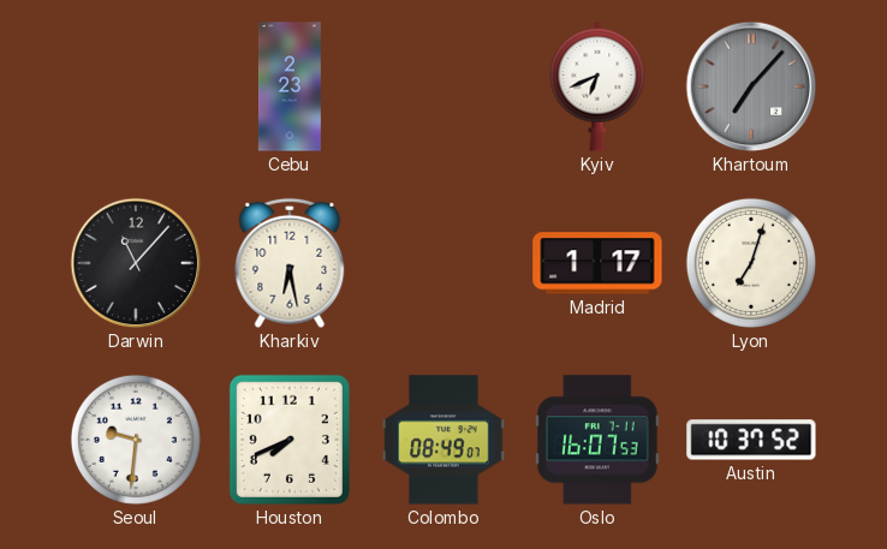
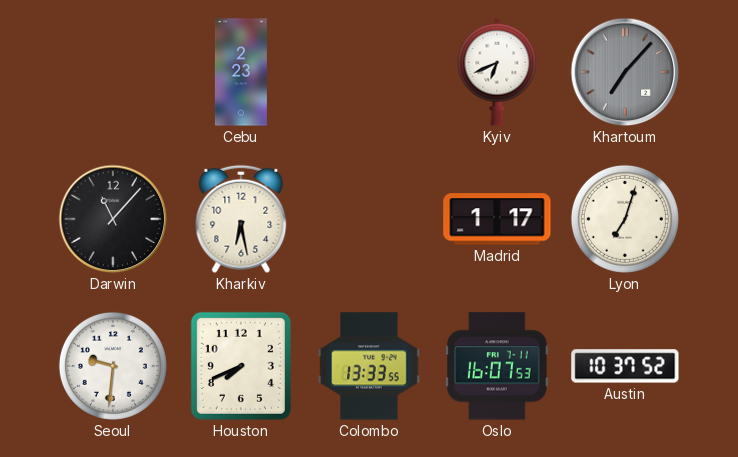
Colombo: 08:49 -> 13:33 (369, 366)
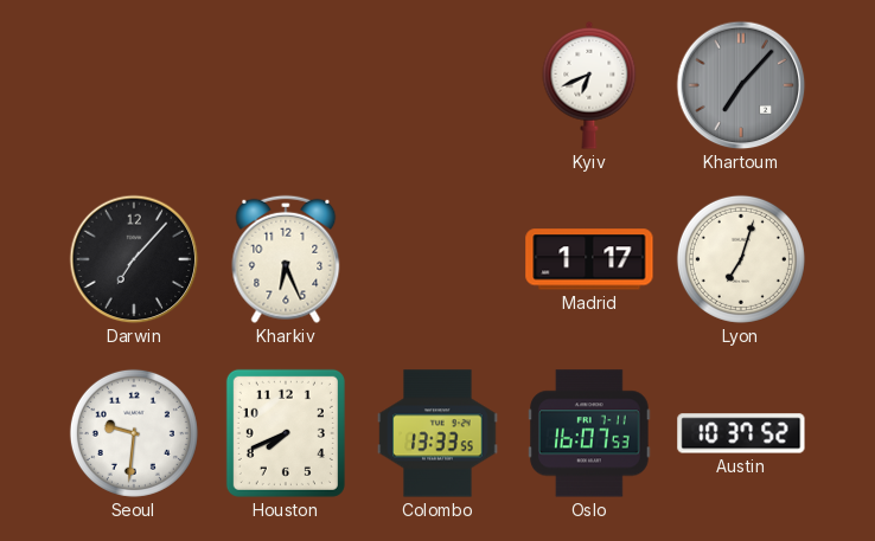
Cebu: 2:23 -> none (241, 72)
Darwin: 11:07 -> 7:07 (134, 259)
Kharkiv: 6:28 -> 6:26 (286, 259)
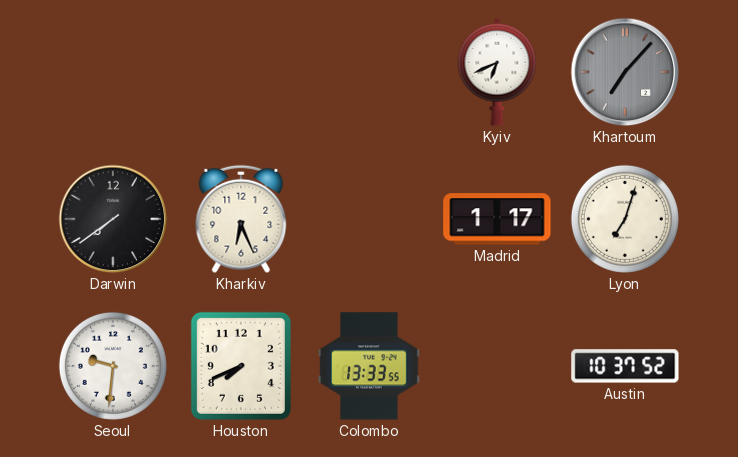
Darwin: 7:07 -> 7:39 (113, 219)
Oslo: 16:07 -> none (590, 433)
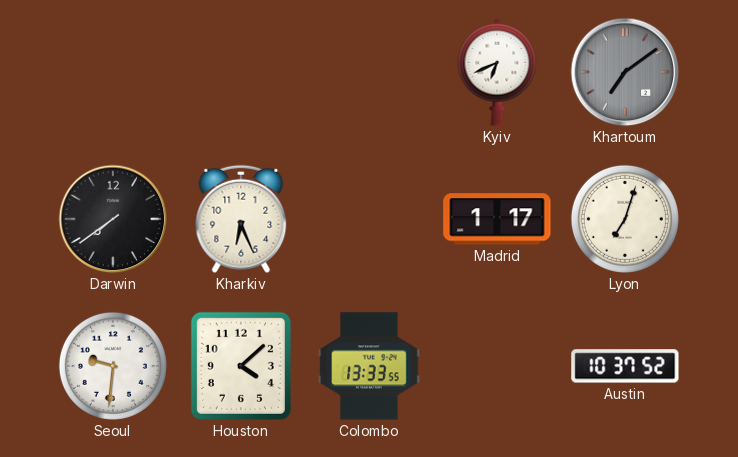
Khartoum: 7:07 -> 7:09 (625, 72)
Houston: 7:41 -> 4:08 (241, 366)
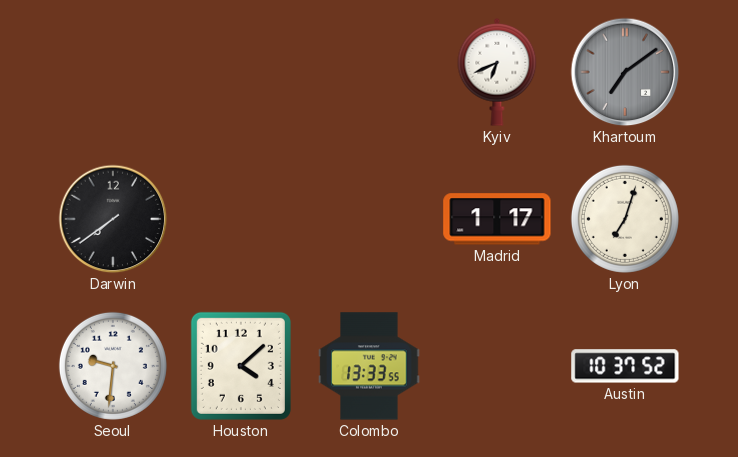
Kharkiv: 6:26 -> none (241, 219)
